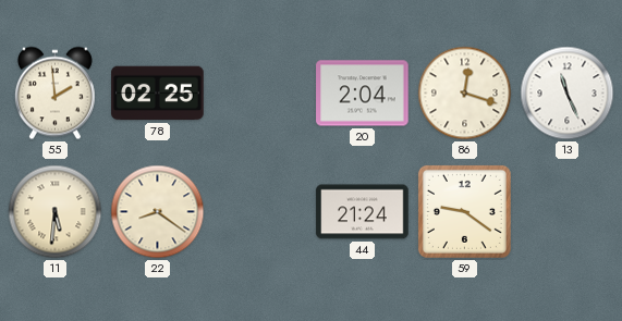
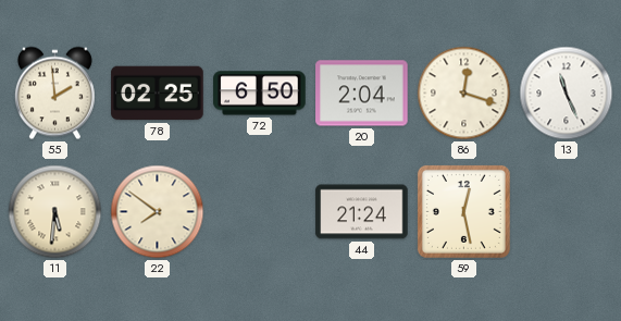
72: none -> 6:50 (260, 94)
22: 8:21 -> 7:51 (158, 212)
59: 9:21 -> 12:28 (463, 211)
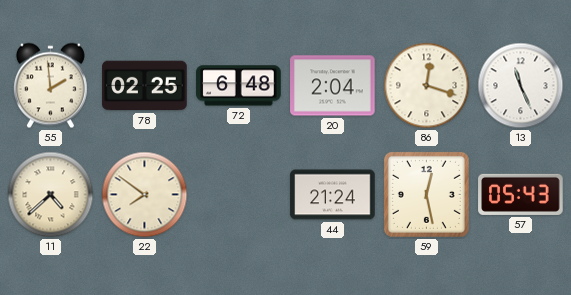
72: 6:50 -> 6:48 (239, 86)
11: 5:31 -> 4:38 (51, 195)
57: none -> 05:43 (521, 194)
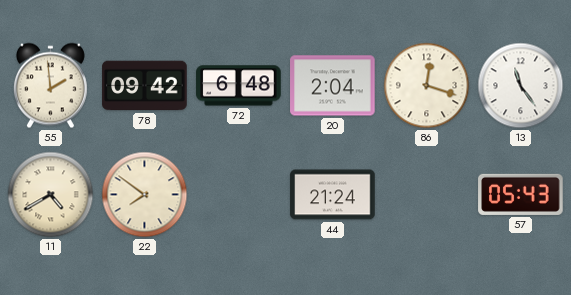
78: 02:25 -> 09:42 (145, 86)
13: 11:26 -> 11:24 (521, 86)
11: 4:38 -> 4:40 (51, 195)
59: 12:28 -> none (426, 194)
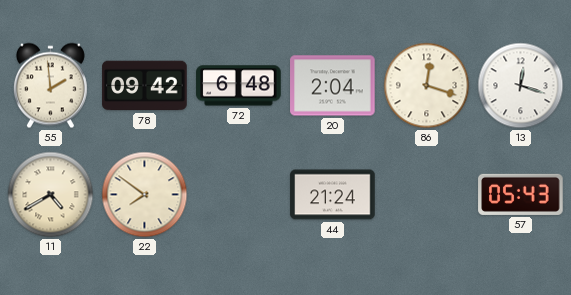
13: 11:24 -> 12:18 (521, 86)
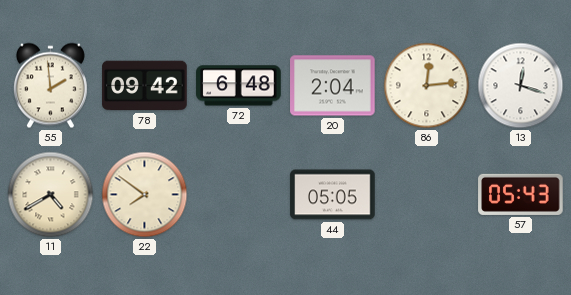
86: 12:18 -> 12:14 (427, 86)
44: 21:24 -> 05:05 (333, 195)
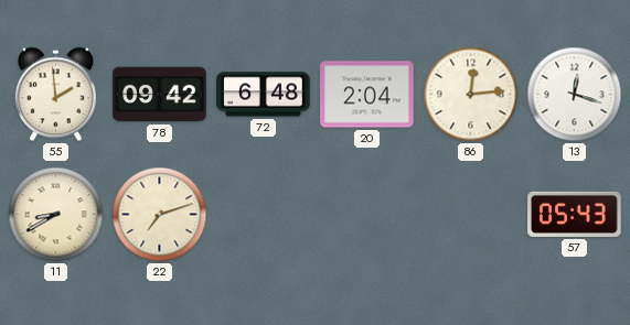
11: 4:40 -> 8:40 (56, 215)
22: 7:51 -> 7:12 (160, 215)
44: 05:05 -> none (333, 195)
